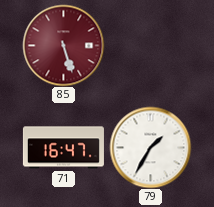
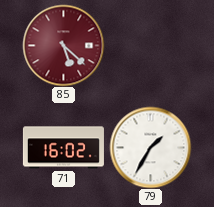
85: 5:27 -> 5:22 (63, 45)
71: 16:47 -> 16:02 (63, 148)
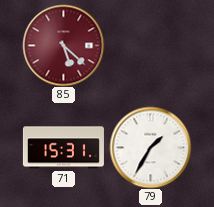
71: 16:02 -> 15:31 (63, 148)
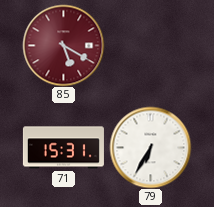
85: 5:22 -> 5:20 (63, 45)
79: 1:35 -> 6:35 (150, 147)
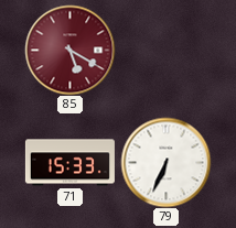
71: 15:31 -> 15:33 (69, 163)
79: 6:35 -> 6:34 (165, 162)
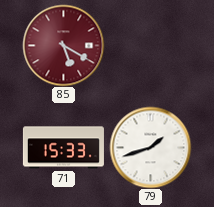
79: 6:34 -> 1:42 (150, 147)
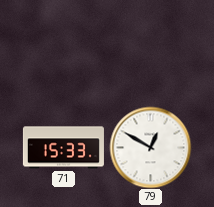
85: 5:20 -> none (63, 45)
79: 1:42 -> 12:50 (150, 147)
